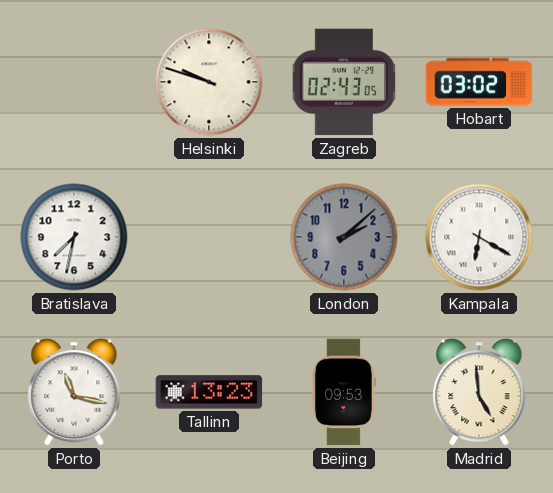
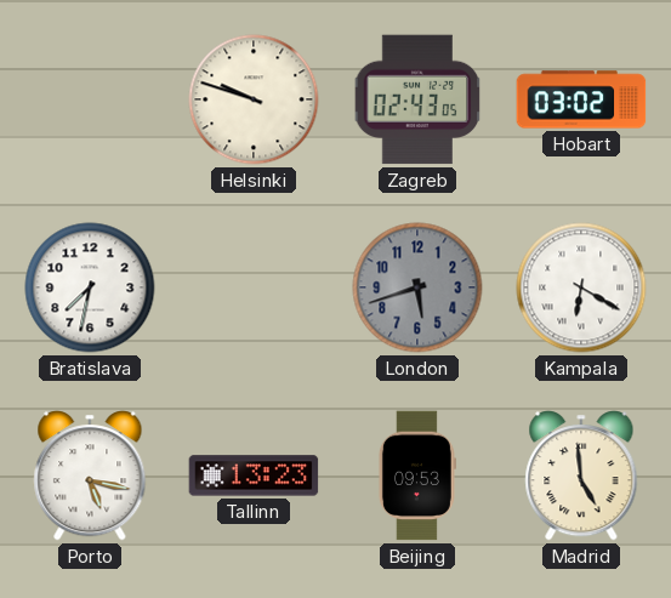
London: 2:08 -> 5:42 (417, 287)
Porto: 11:17 -> 5:17 (90, 475)
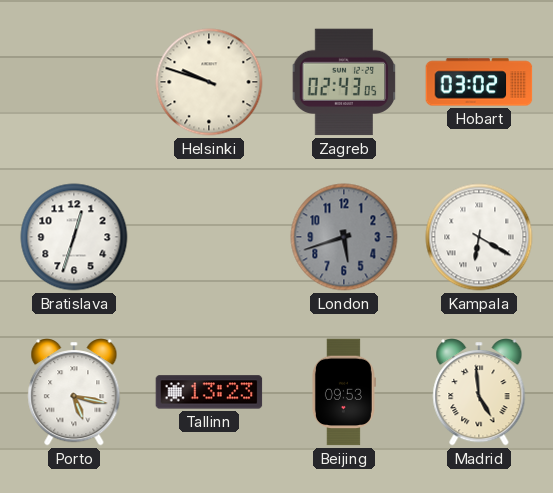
Bratislava: 7:32 -> 12:33 (74, 237)
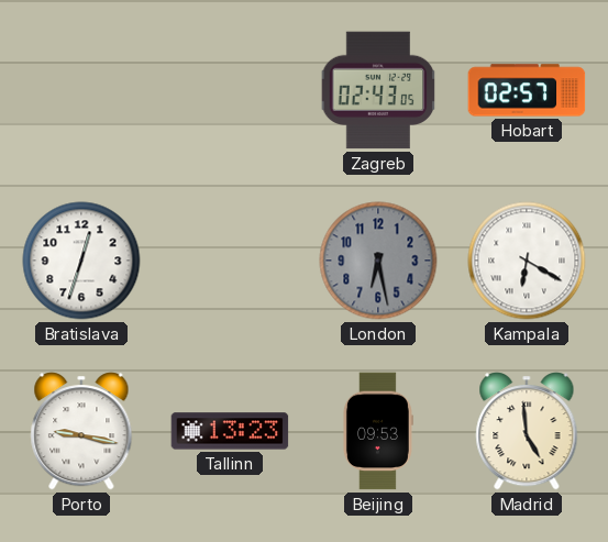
Helsinki: 9:48 -> none (209, 82)
Hobart: 03:02 -> 02:57 (527, 90)
London: 5:42 -> 6:28 (378, 261)
Porto: 5:17 -> 9:17 (81, 431)
